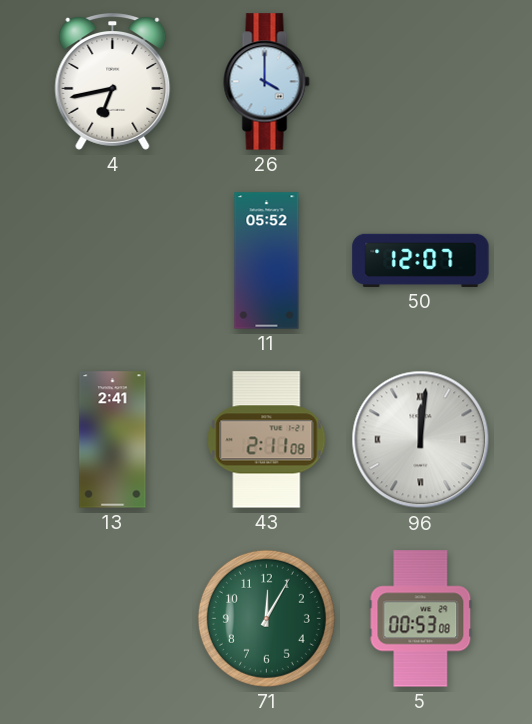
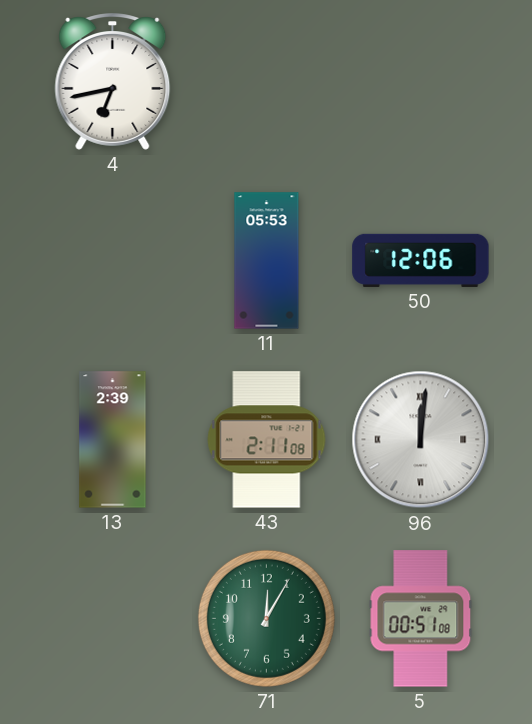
26: 4:00 -> none (267, 82)
11: 05:52 -> 05:53 (267, 261)
50: 12:07 -> 12:06 (421, 260)
13: 2:41 -> 2:39 (113, 440)
5: 00:53 -> 00:51 (421, 619)
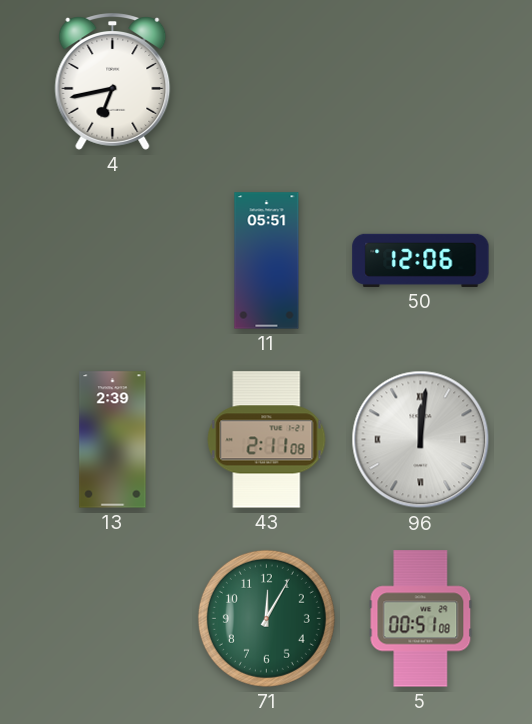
11: 05:53 -> 05:51 (267, 261)
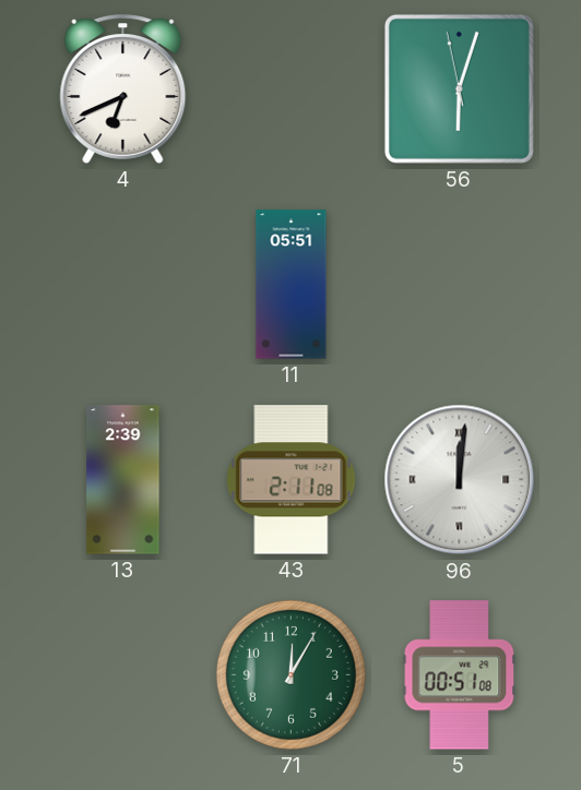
4: 6:43 -> 6:41 (123, 89)
56: none -> 6:02 (459, 88)
50: 12:06 -> none (421, 260)
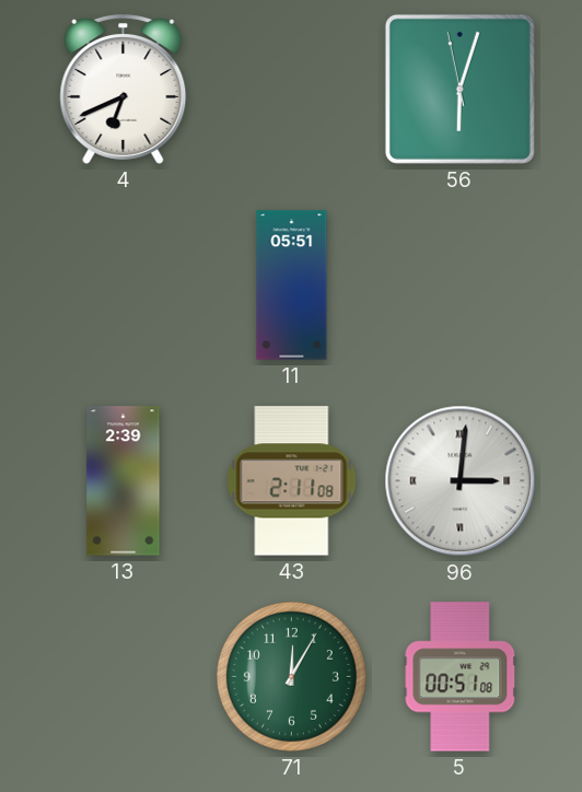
96: 12:01 -> 3:01 (461, 481)
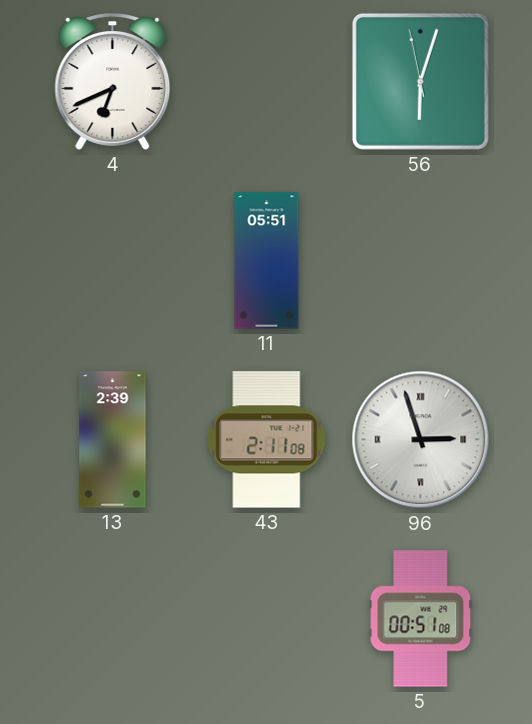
96: 3:01 -> 2:57 (421, 440)
71: 12:05 -> none (291, 676)
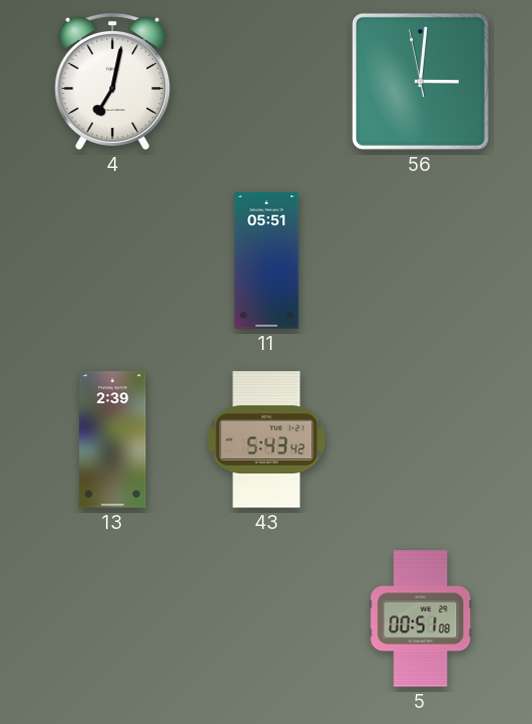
4: 6:41 -> 7:02 (113, 82)
56: 6:02 -> 3:00 (420, 81)
43: 2:11 -> 5:43 (267, 440)
96: 2:57 -> none (421, 440)
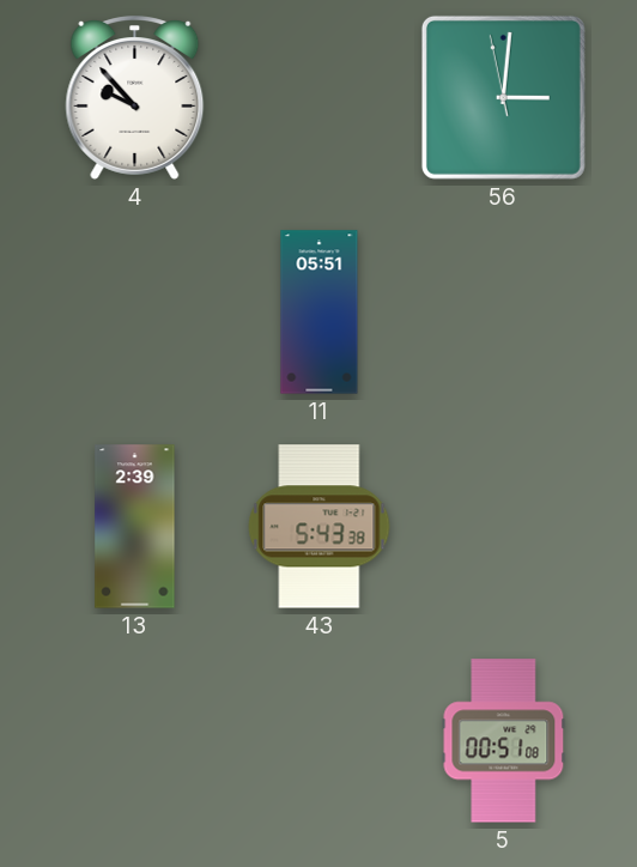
4: 7:02 -> 9:53 (135, 98)
43: 5:43:42 -> 5:43:38 (320, 527)
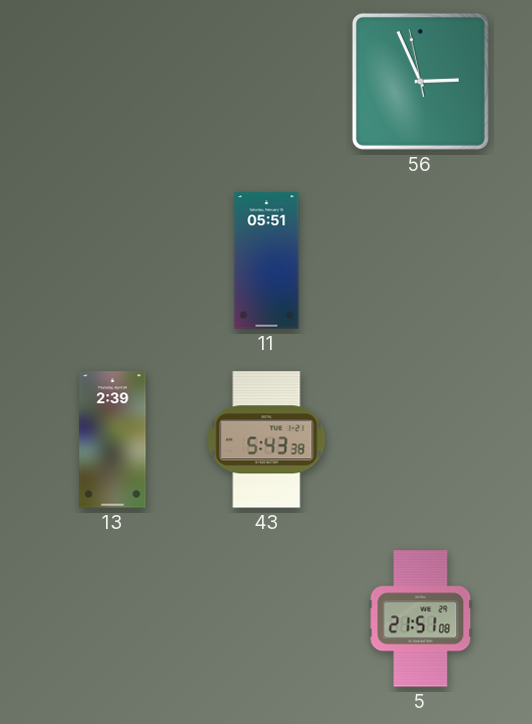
4: 9:53 -> none (135, 98)
56: 3:00 -> 2:55 (420, 81)
5: 00:51 -> 21:51 (421, 619)
